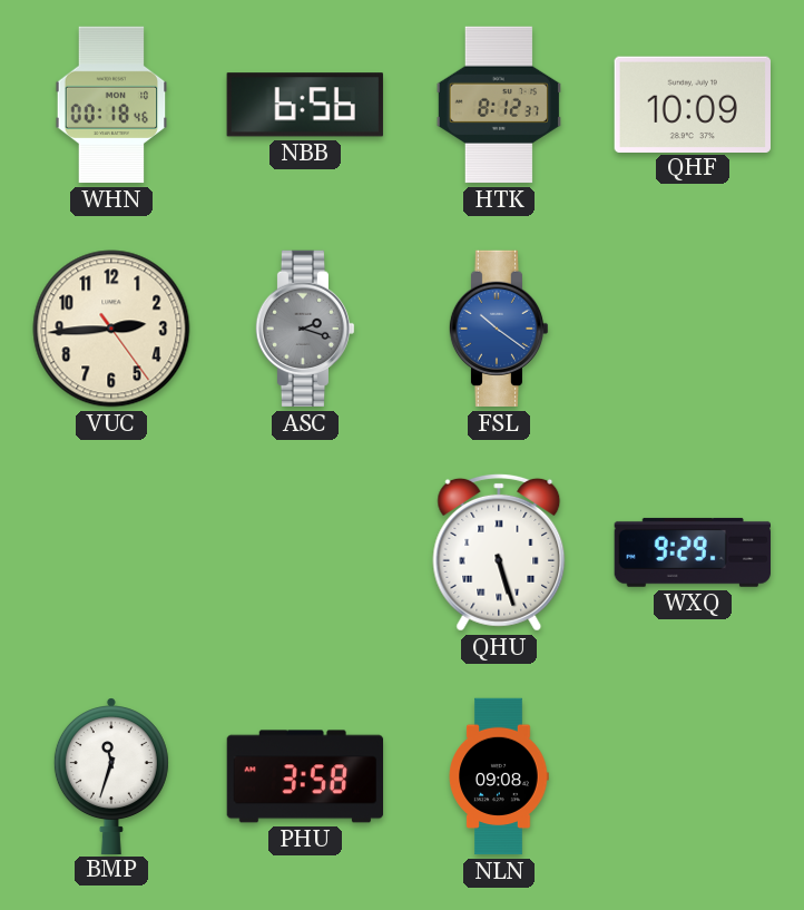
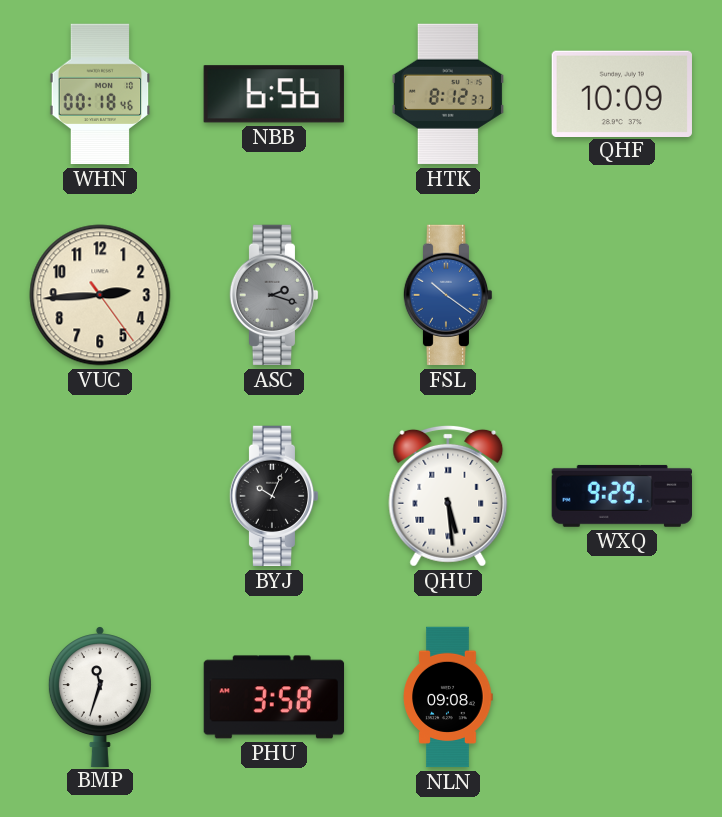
BYJ: none -> 10:04 (274, 496)
QHU: 5:27 -> 5:29 (448, 496)
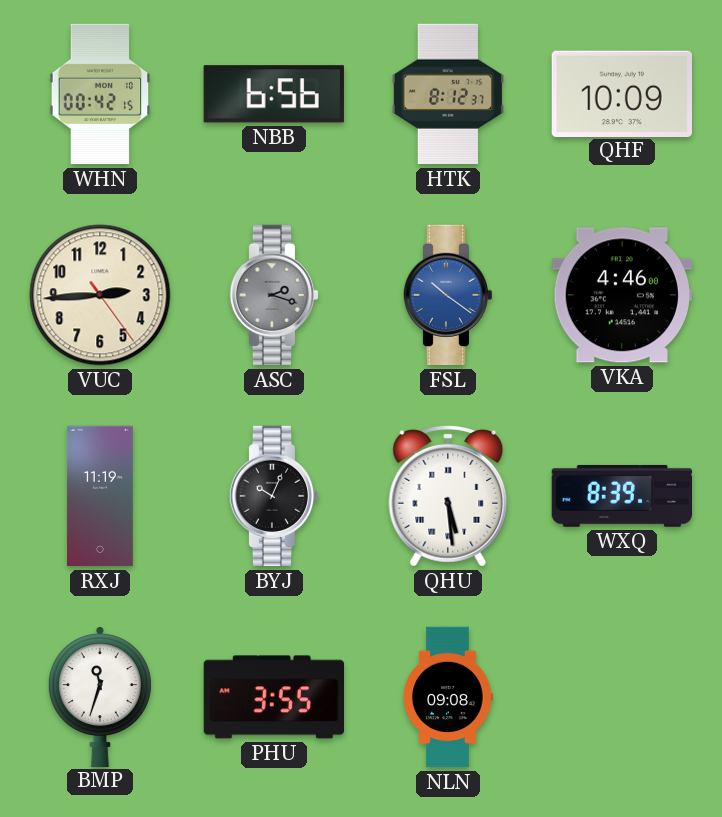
WHN: 00:18 -> 00:42 (100, 94)
VKA: none -> 4:46 (621, 295)
RXJ: none -> 11:19 (100, 496)
WXQ: 9:29 -> 8:39 (621, 496)
PHU: 3:58 -> 3:55 (274, 697)
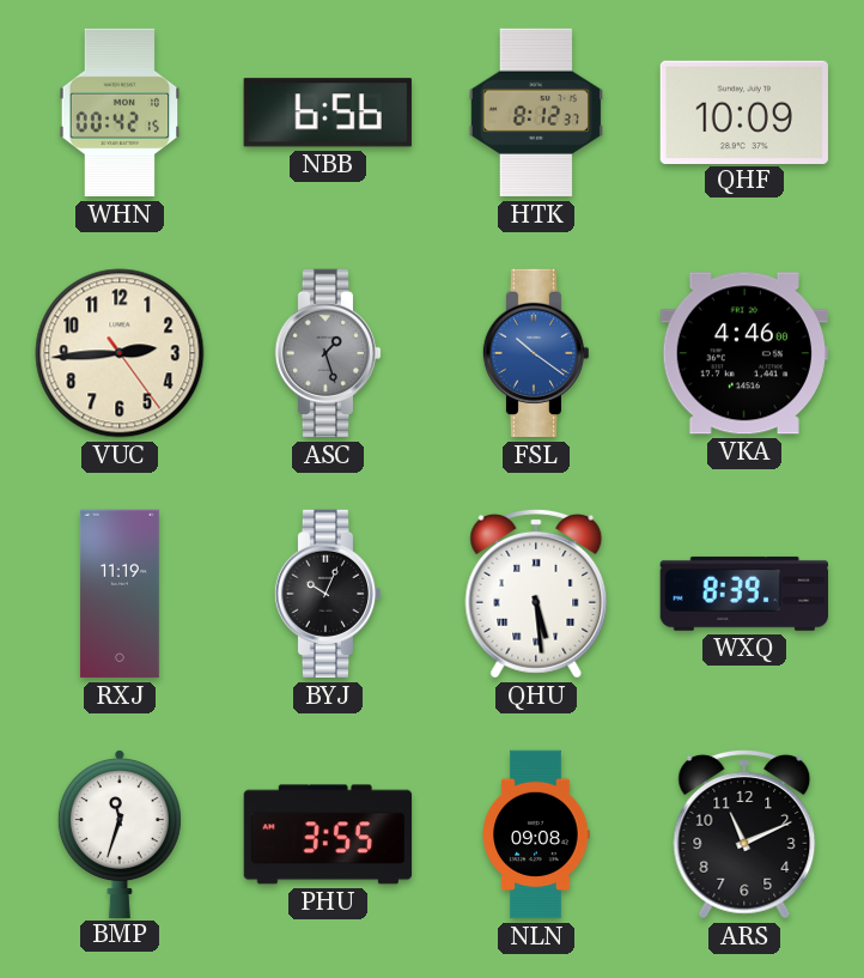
ASC: 2:18 -> 1:27 (328, 353)
ARS: none -> 11:11 (744, 834)
